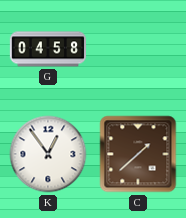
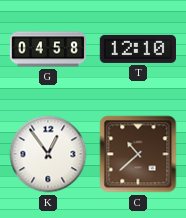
T: none -> 12:10 (138, 49)
C: 1:38 -> 10:38 (138, 154)
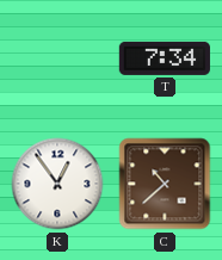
G: 04:58 -> none (47, 49)
T: 12:10 -> 7:34 (165, 58)
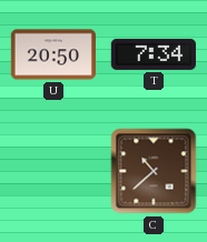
U: none -> 20:50 (52, 54)
K: 12:54 -> none (57, 184)
